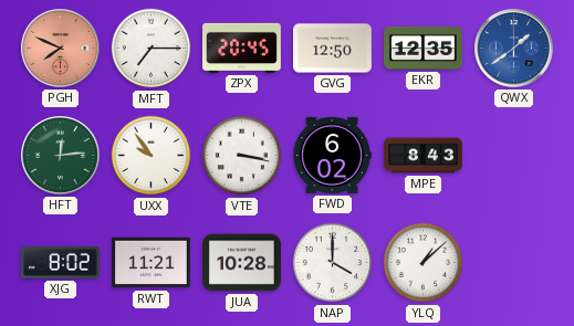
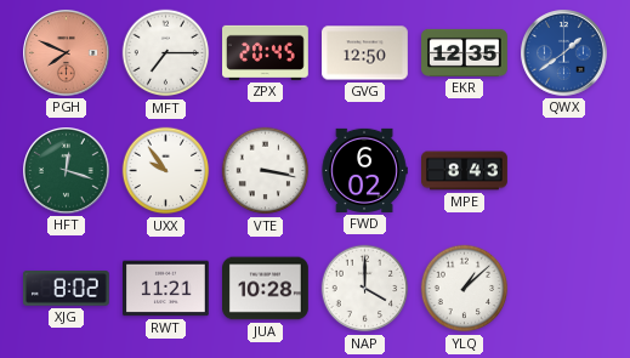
HFT: 12:14 -> 12:18 (67, 171)
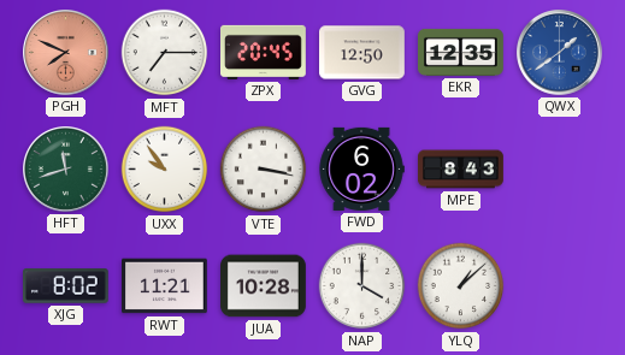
HFT: 12:18 -> 11:42 (66, 170)
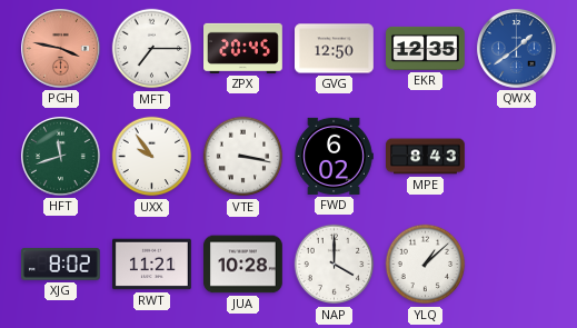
PGH: 7:49 -> 3:47 (61, 49)
